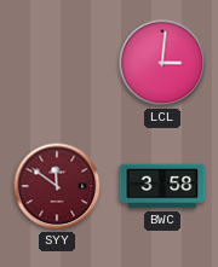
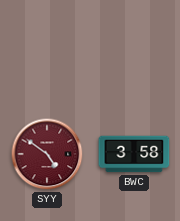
LCL: 3:01 -> none (162, 63)
SYY: 11:51 -> 4:51 (47, 154)
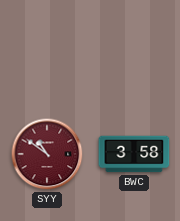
SYY: 4:51 -> 10:51 (47, 154)
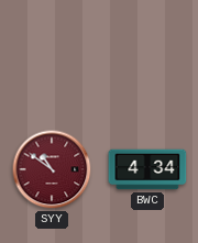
BWC: 3:58 -> 4:34 (147, 169)
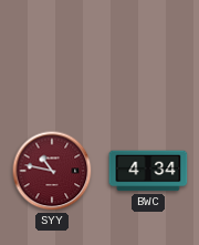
SYY: 10:51 -> 10:47 (52, 171)
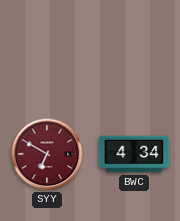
SYY: 10:47 -> 6:50 (47, 154)
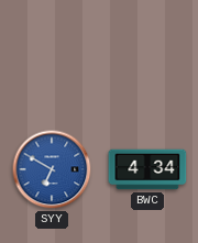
SYY dial: burgundy -> blue (52, 169)
